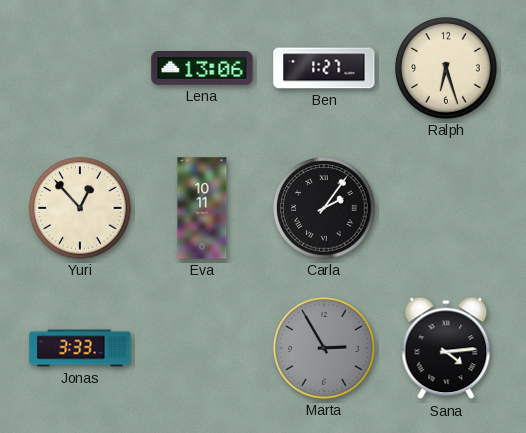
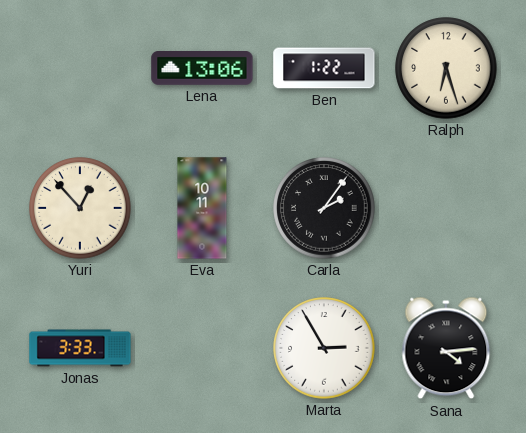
Ben: 1:27 -> 1:22 (324, 68)
Marta dial: grey -> white (324, 348)
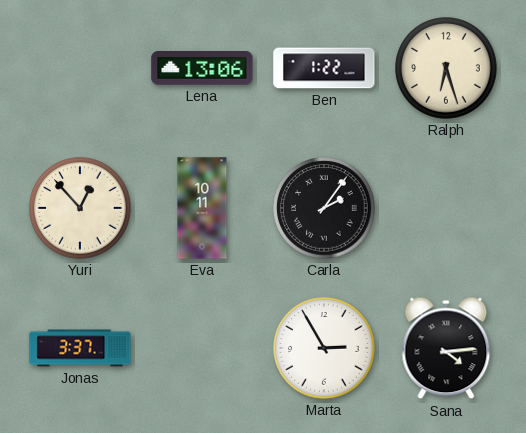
Jonas: 3:33 -> 3:37 (80, 348)
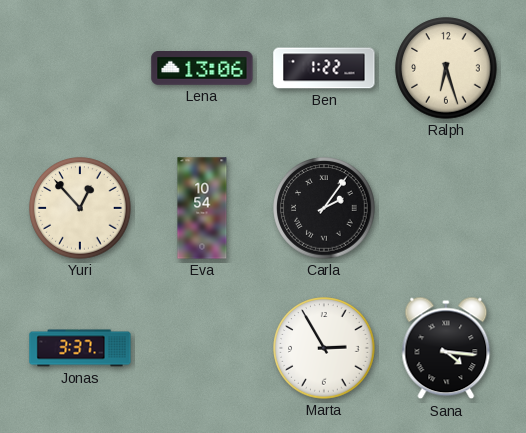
Eva: 10:11 -> 10:54 (202, 208)
Sana: 4:14 -> 4:16 (446, 348)
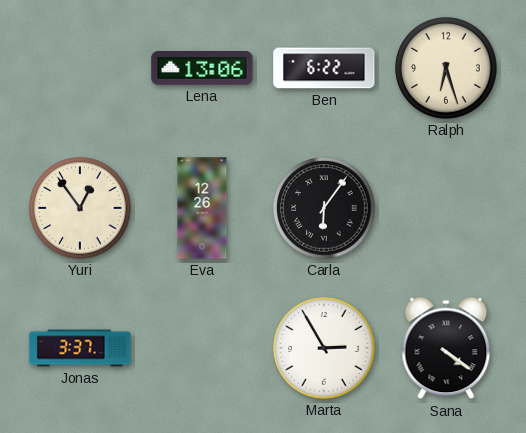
Ben: 1:22 -> 6:22 (324, 68)
Yuri: 12:53 -> 12:54 (80, 208)
Eva: 10:54 -> 12:26 (202, 208)
Carla: 2:06 -> 6:06 (324, 208)
Sana: 4:16 -> 4:21 (446, 348)
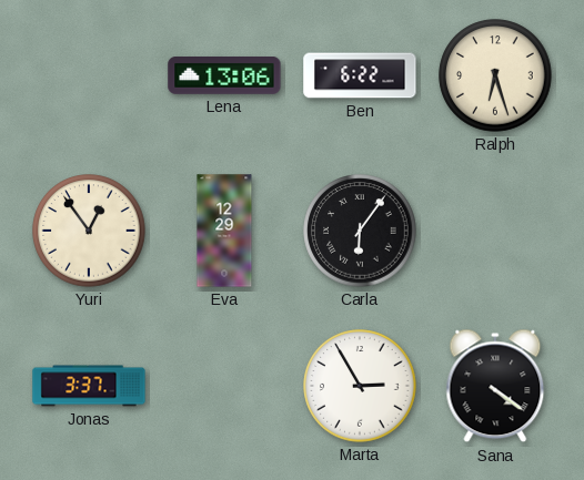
Eva: 12:26 -> 12:29 (224, 231)
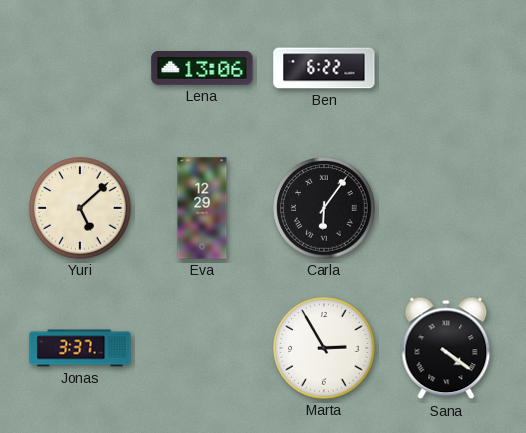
Ralph: 6:27 -> none (495, 75)
Yuri: 12:54 -> 5:08 (80, 208)
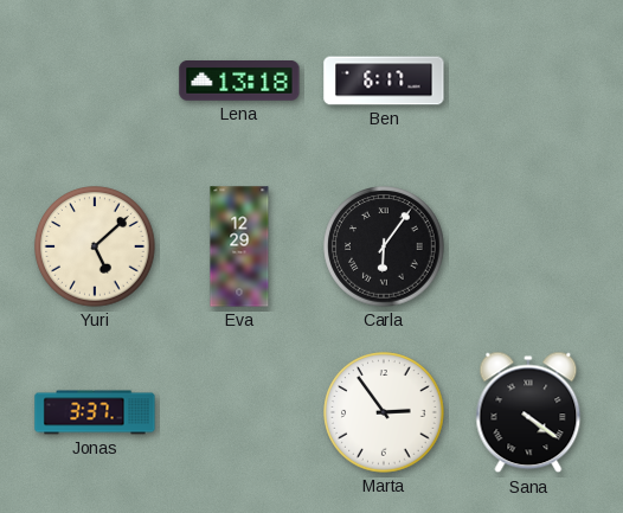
Lena: 13:06 -> 13:18 (239, 82)
Ben: 6:22 -> 6:17 (384, 81)
Marta: 2:55 -> 2:54 (384, 412)
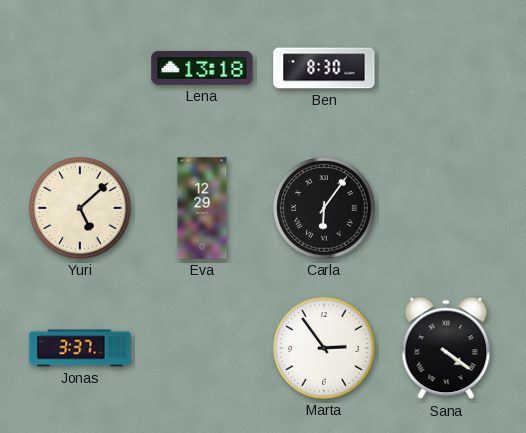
Ben: 6:17 -> 8:30 (324, 68)
